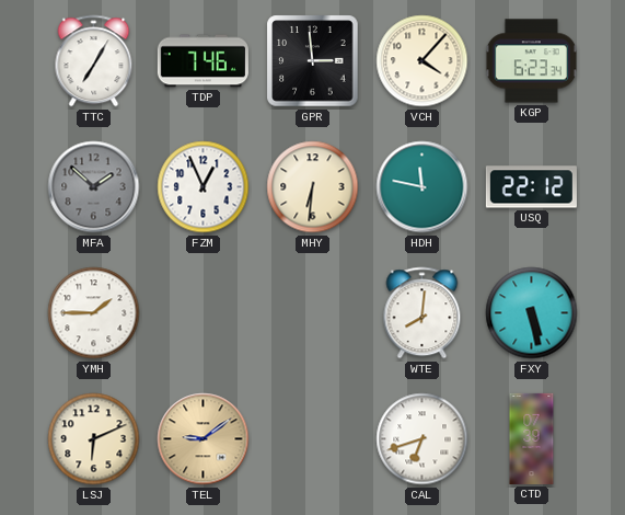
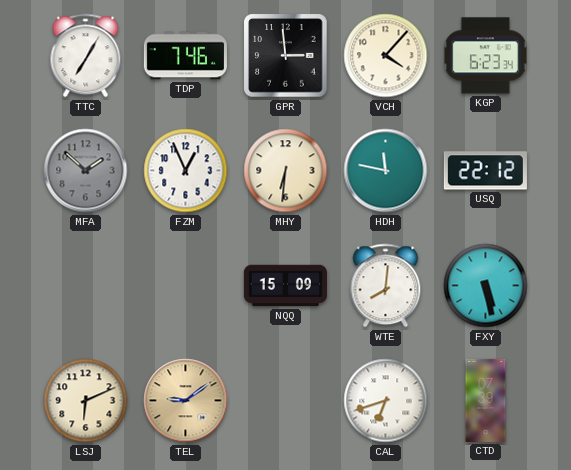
YMH: 1:45 -> none (94, 313)
NQQ: none -> 15:09 (285, 286)
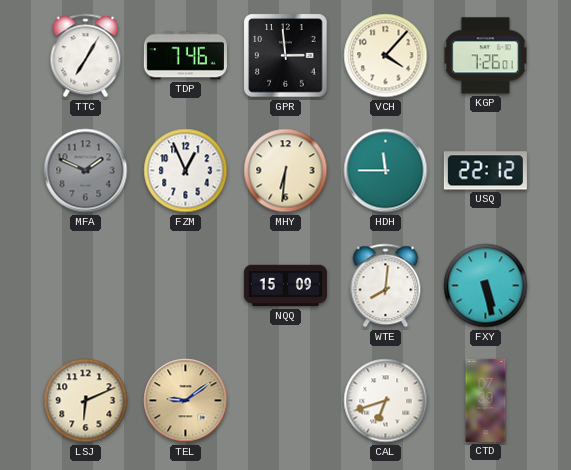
KGP: 6:23 -> 7:26 (485, 56)
MFA: 1:52 -> 1:49 (86, 171)
HDH: 11:47 -> 11:45 (386, 171)
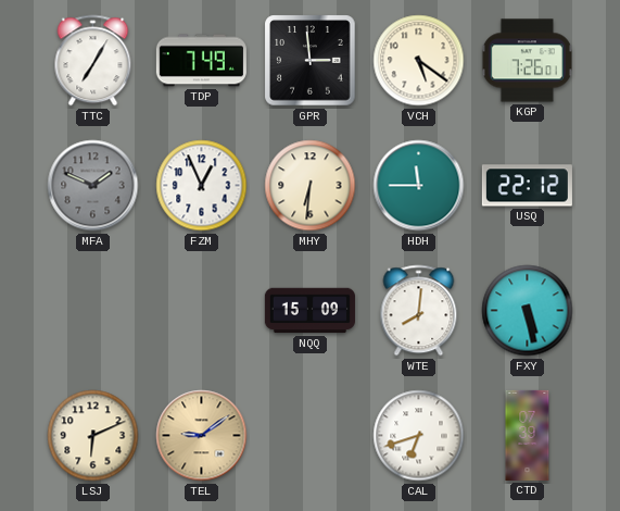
TDP: 7:46 -> 7:49 (201, 61)
VCH: 4:07 -> 5:21 (419, 61)
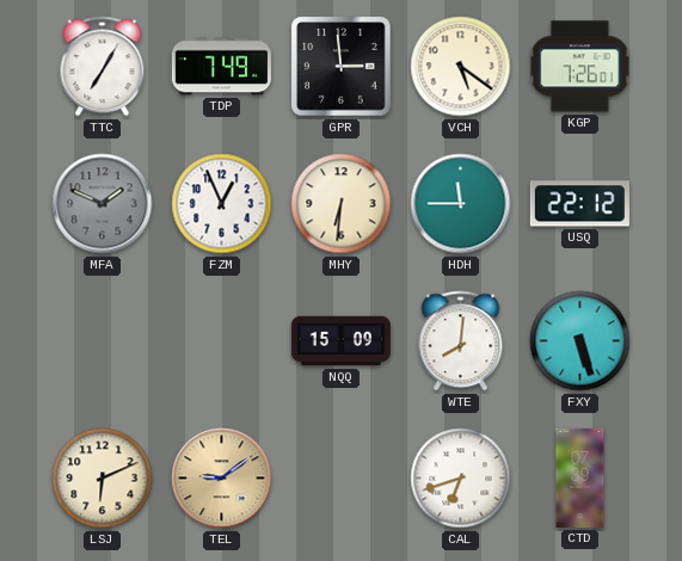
FXY: 5:28 -> 5:27 (580, 341)
